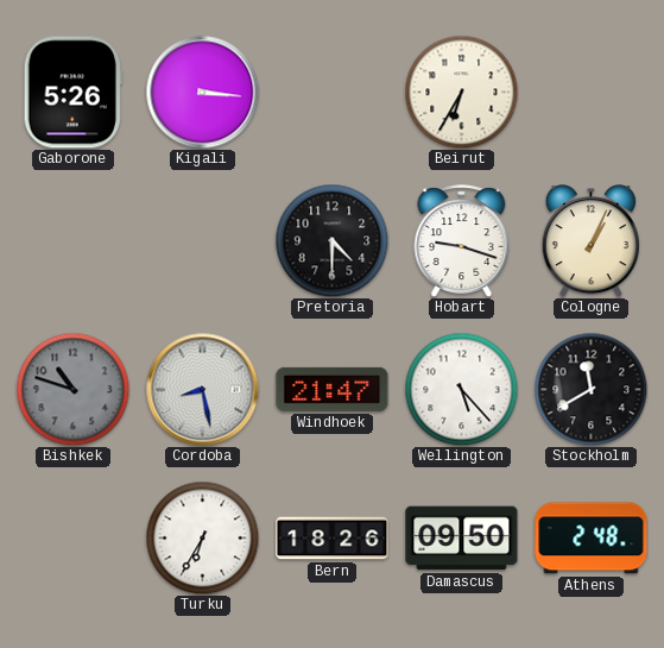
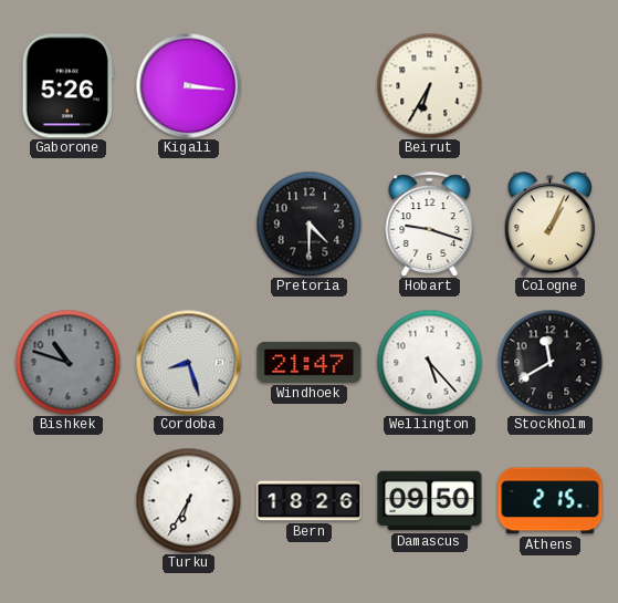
Cordoba: 8:28 -> 8:27 (188, 362)
Athens: 2:48 -> 2:15 (551, 501)
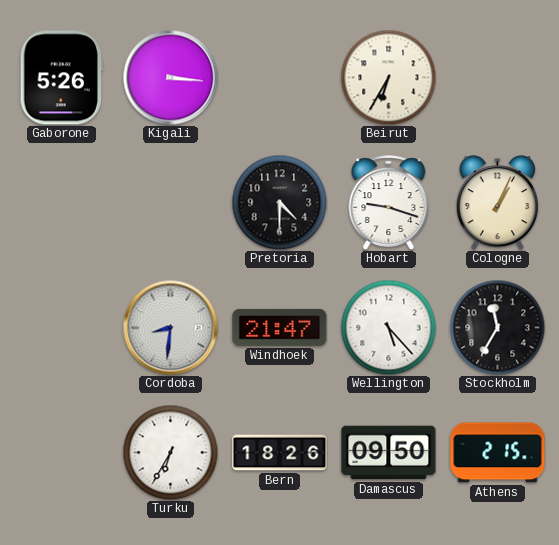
Bishkek: 10:48 -> none (67, 362)
Cordoba: 8:27 -> 8:31 (170, 327)
Stockholm: 11:40 -> 11:35 (497, 327)
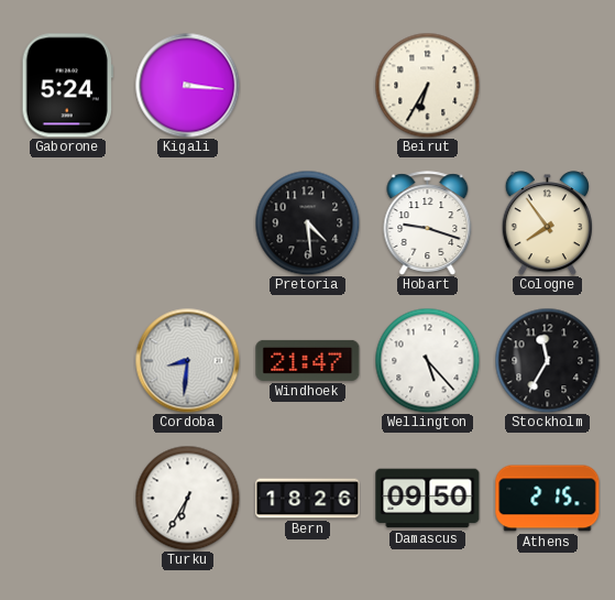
Gaborone: 5:26 -> 5:24 (67, 86)
Pretoria: 4:30 -> 4:29 (307, 222)
Cologne: 1:04 -> 7:54 (547, 223)
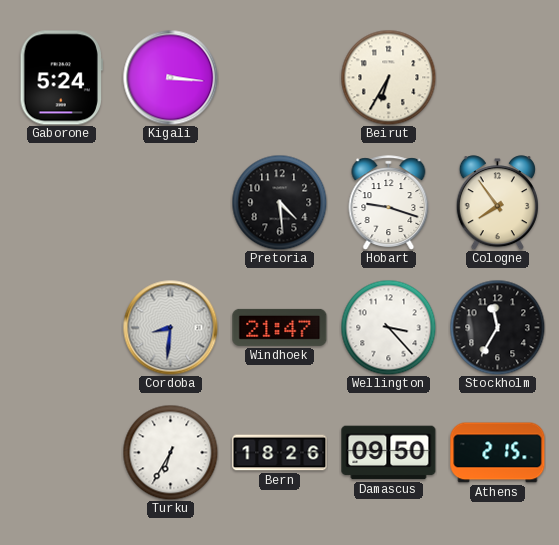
Wellington: 5:23 -> 3:23 (388, 327)
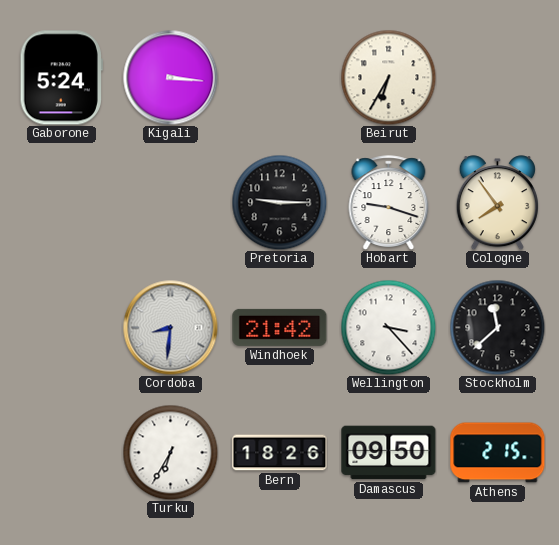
Pretoria: 4:29 -> 9:15 (279, 202)
Windhoek: 21:47 -> 21:42 (280, 327)
Stockholm: 11:35 -> 11:38 (497, 327)
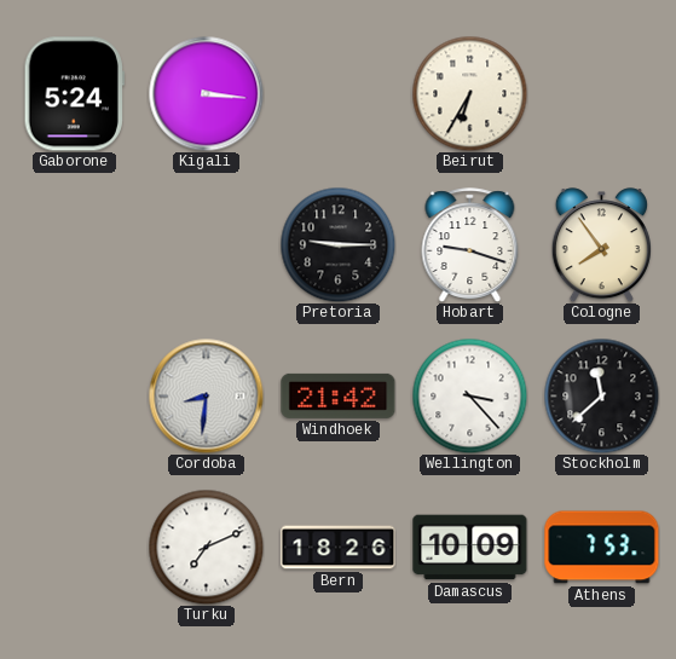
Turku: 6:35 -> 7:11 (206, 547)
Damascus: 09:50 -> 10:09 (470, 548)
Athens: 2:15 -> 7:53 (602, 548)
